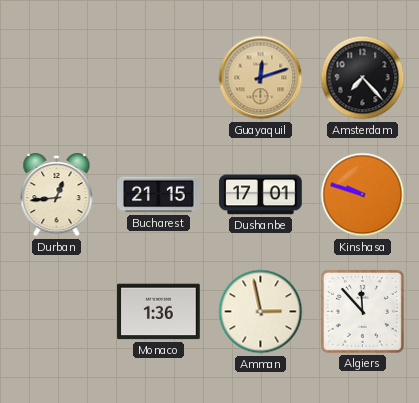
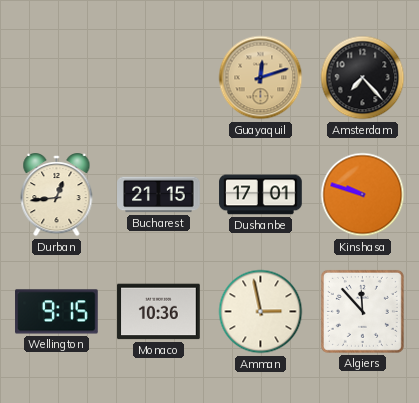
Wellington: none -> 9:15 (57, 312)
Monaco: 1:36 -> 10:36 (159, 312)
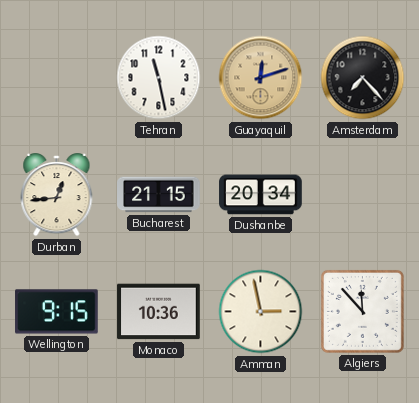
Tehran: none -> 11:28 (159, 78)
Dushanbe: 17:01 -> 20:34 (261, 195)
Kinshasa: 9:48 -> none (363, 195)
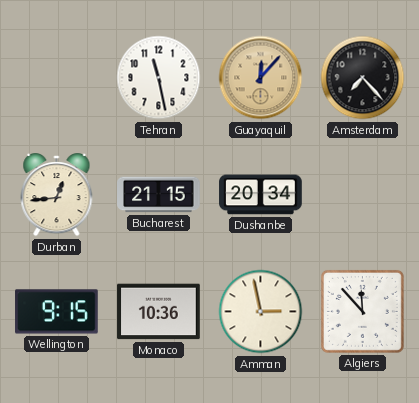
Guayaquil: 12:12 -> 12:07 (261, 78)
